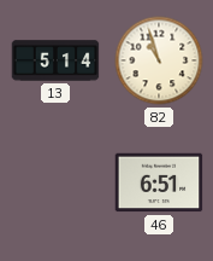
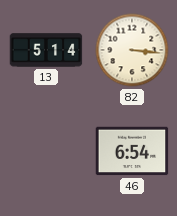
82: 10:57 -> 3:16 (132, 50)
46: 6:51 -> 6:54 (132, 151)
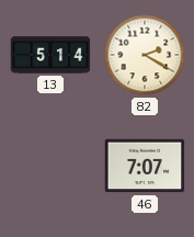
82: 3:16 -> 2:20 (145, 55)
46: 6:54 -> 7:07 (145, 166)
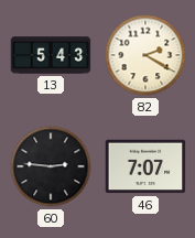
13: 5:14 -> 5:43 (51, 55)
60: none -> 2:46 (51, 166)
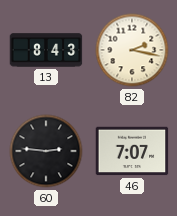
13: 5:43 -> 8:43 (46, 50)
82: 2:20 -> 2:17 (132, 50)
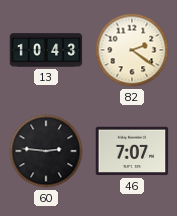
13: 8:43 -> 10:43 (46, 50)
82: 2:17 -> 2:21 (132, 50)
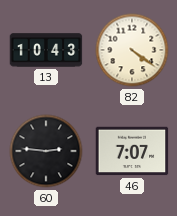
82: 2:21 -> 4:21 (132, 50)
